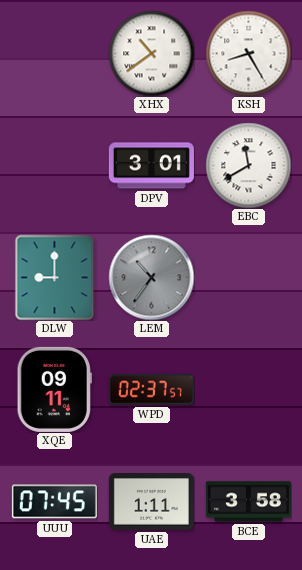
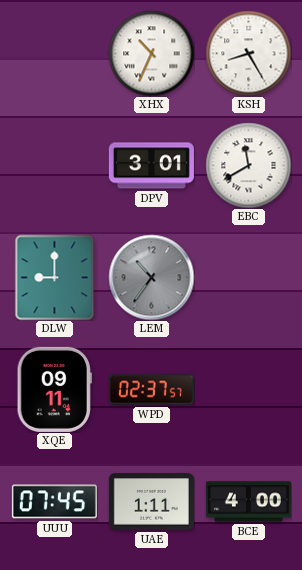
XHX: 10:39 -> 10:34 (151, 53)
BCE: 3:58 -> 4:00 (248, 502)
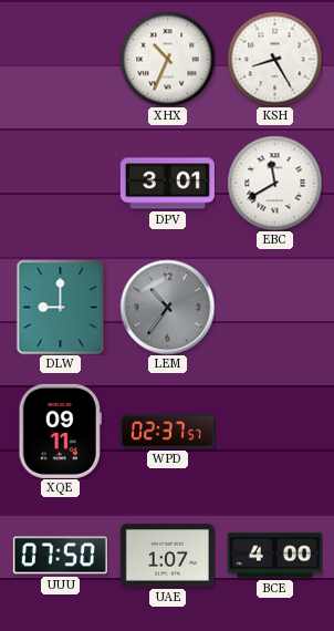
UUU: 07:45 -> 07:50 (60, 556)
UAE: 1:11 -> 1:07 (167, 556)
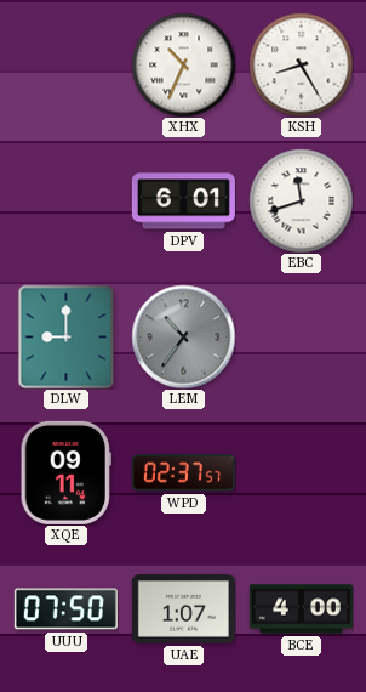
DPV: 3:01 -> 6:01 (183, 202)
EBC: 11:40 -> 11:42 (301, 200)
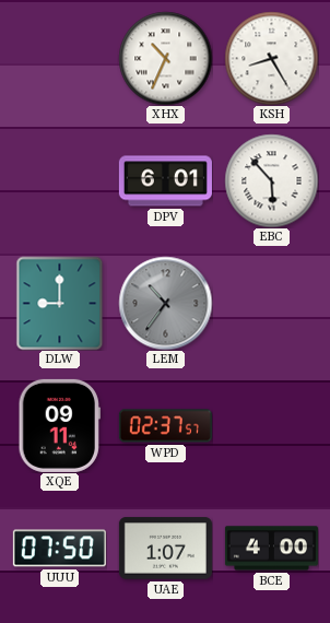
EBC: 11:42 -> 5:53 (271, 180)
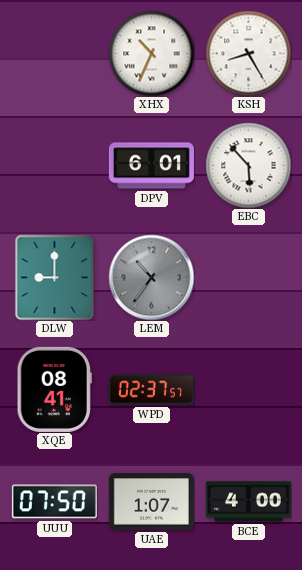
XQE: 09:11 -> 08:41 (54, 389)
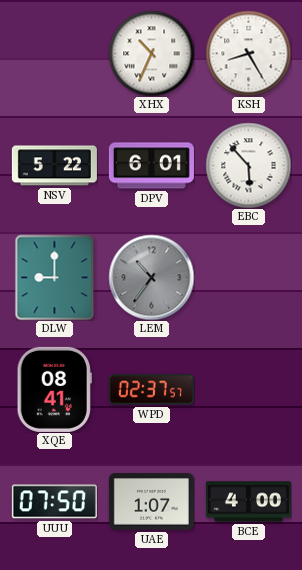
NSV: none -> 5:22 (54, 166)
